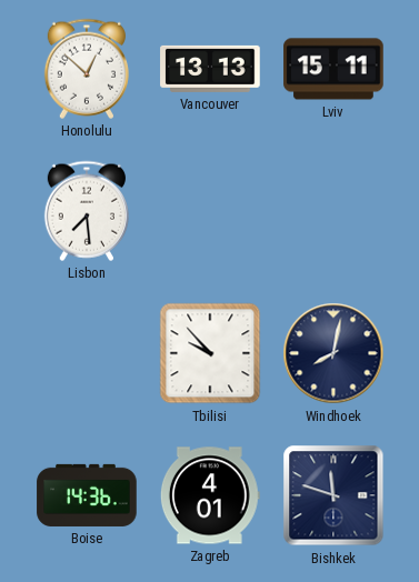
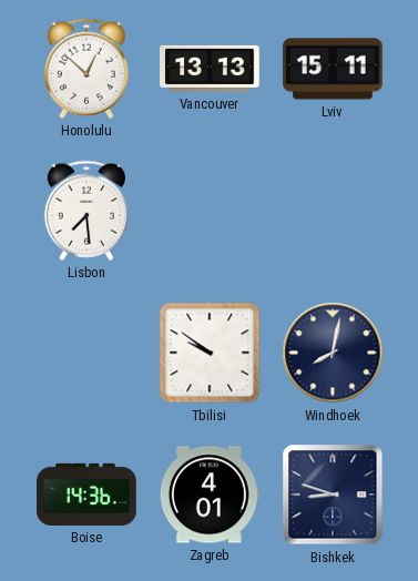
Tbilisi: 9:53 -> 9:51 (210, 353)
Bishkek: 11:48 -> 8:48 (333, 495)
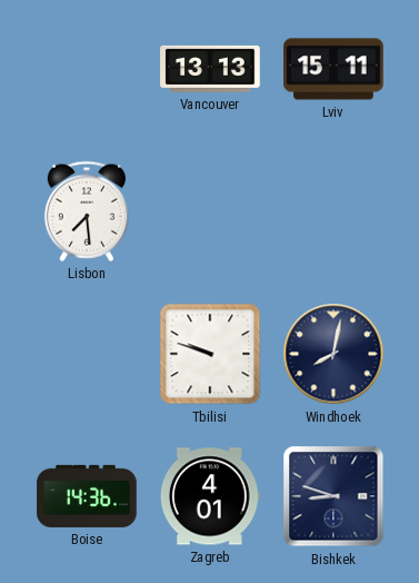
Honolulu: 12:52 -> none (86, 69)
Tbilisi: 9:51 -> 9:48 (210, 354)
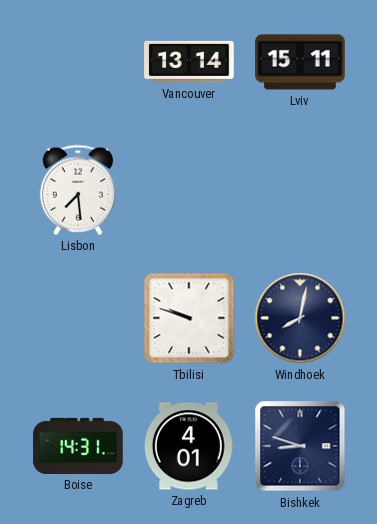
Vancouver: 13:13 -> 13:14 (189, 62)
Boise: 14:36 -> 14:31 (78, 446)
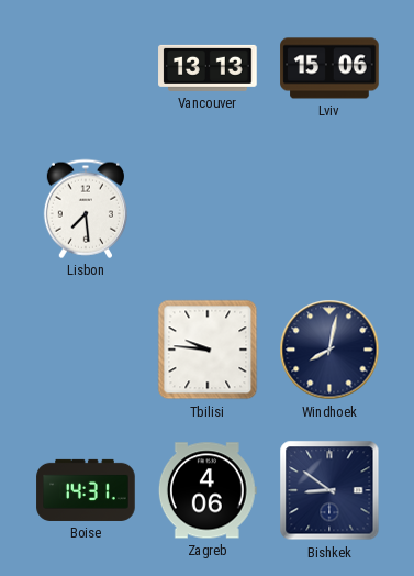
Vancouver: 13:14 -> 13:13 (208, 68)
Lviv: 15:11 -> 15:06 (329, 68)
Tbilisi: 9:48 -> 9:46 (208, 350)
Zagreb: 4:01 -> 4:06 (208, 490)
Bishkek: 8:48 -> 8:51 (329, 490)
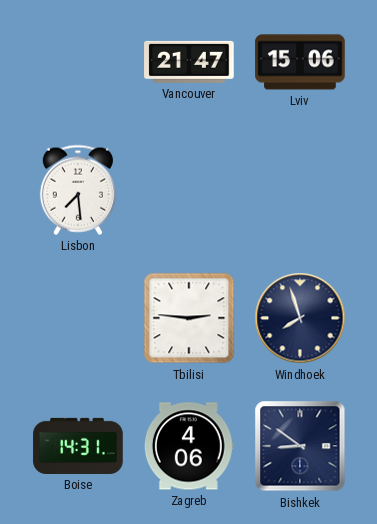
Vancouver: 13:13 -> 21:47 (189, 62)
Tbilisi: 9:46 -> 2:46 (189, 318)
Windhoek: 8:02 -> 7:57 (300, 318)
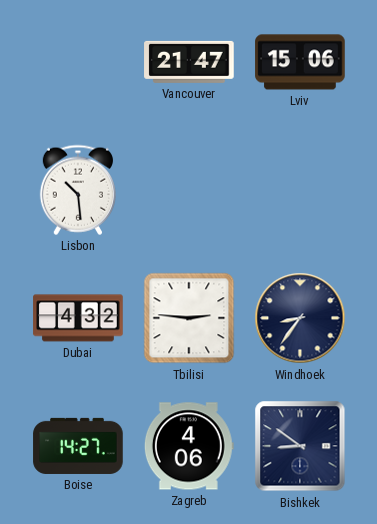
Lisbon: 7:29 -> 10:29 (78, 190)
Dubai: none -> 4:32 (78, 318)
Windhoek: 7:57 -> 8:36 (300, 318)
Boise: 14:31 -> 14:27 (78, 446)
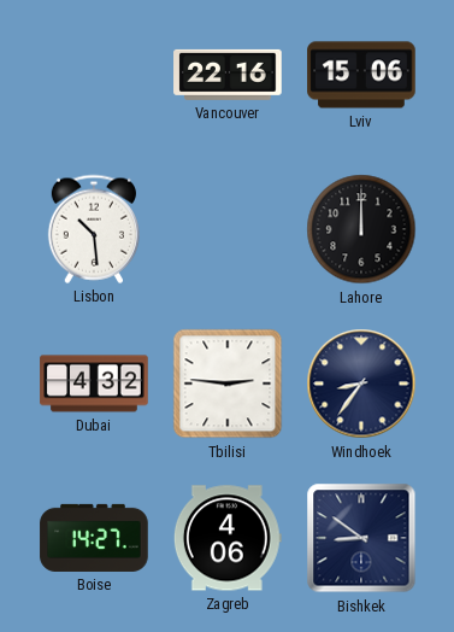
Vancouver: 21:47 -> 22:16 (228, 75)
Lahore: none -> 12:00 (361, 229)
